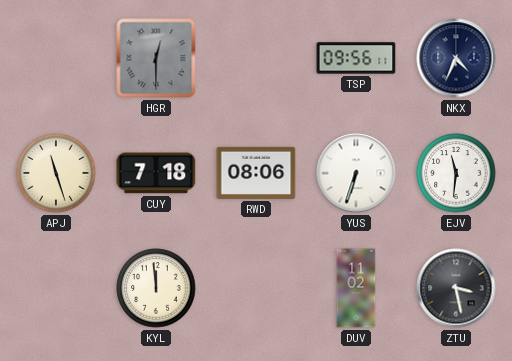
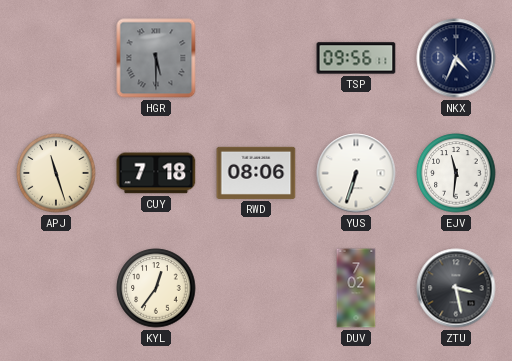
HGR: 12:30 -> 5:30 (156, 58)
KYL: 11:59 -> 12:36 (156, 288)
DUV: 11:02 -> 7:02 (356, 288)
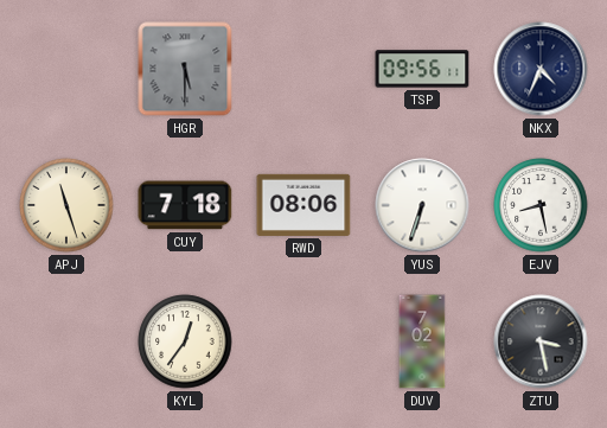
EJV: 11:31 -> 8:28 (541, 205)
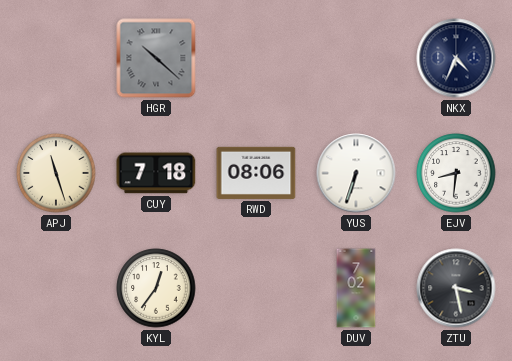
HGR: 5:30 -> 10:22 (156, 58)
TSP: 09:56 -> none (422, 69)
EJV: 8:28 -> 8:31 (456, 173)
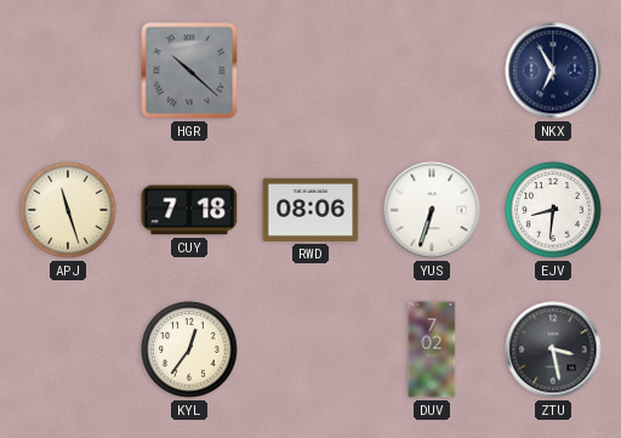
NKX: 4:34 -> 6:55 (553, 70)
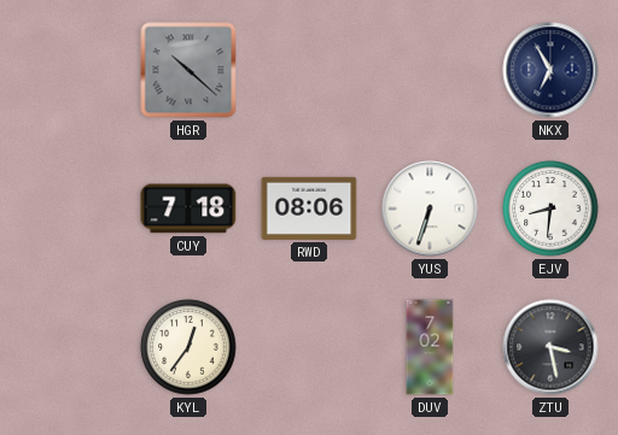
APJ: 11:27 -> none (68, 210)
